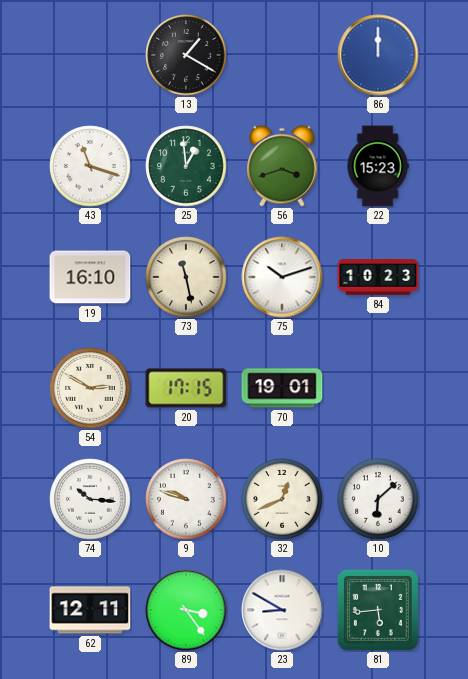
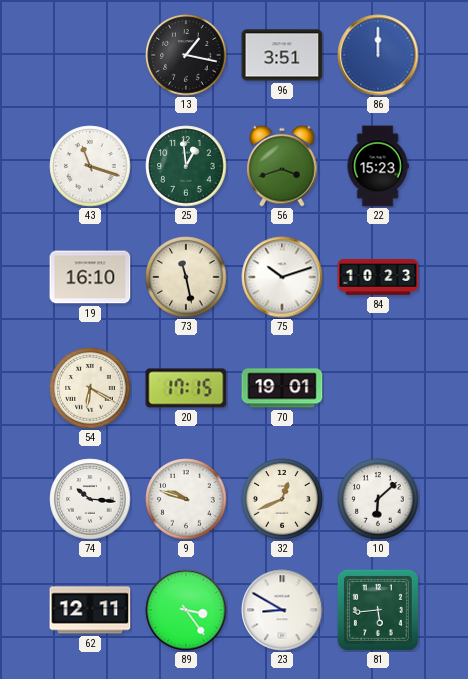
13: 1:20 -> 1:17 (186, 55)
96: none -> 3:51 (282, 55)
54: 2:50 -> 6:20 (90, 388)
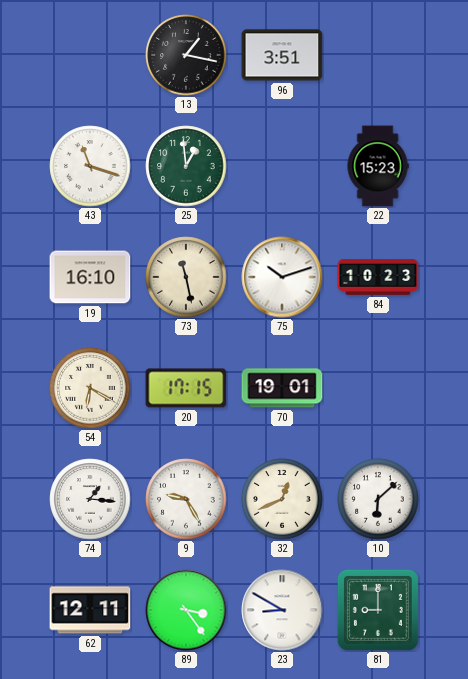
86: 12:00 -> none (378, 55)
56: 3:42 -> none (282, 166)
74: 10:16 -> 1:16 (90, 499)
9: 9:48 -> 9:25 (186, 499)
81: 5:44 -> 9:00 (378, 610)
